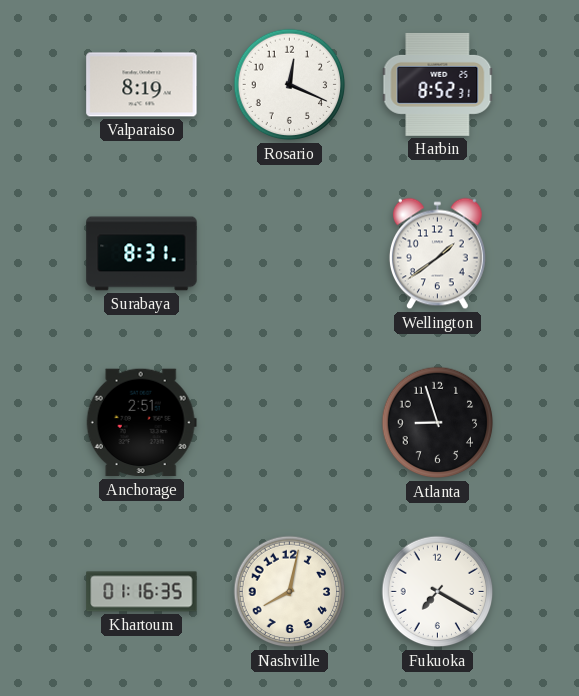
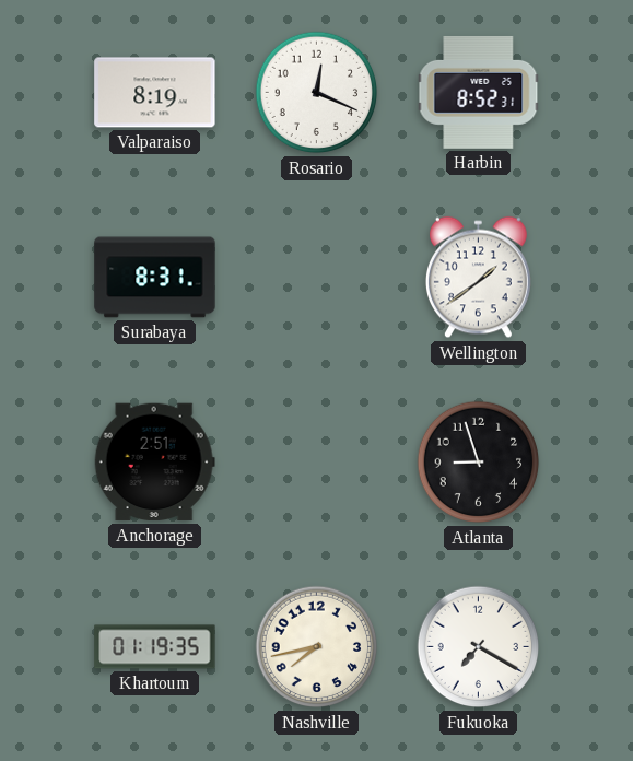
Khartoum: 01:16 -> 01:19 (155, 647)
Nashville: 8:02 -> 7:43 (317, 647)
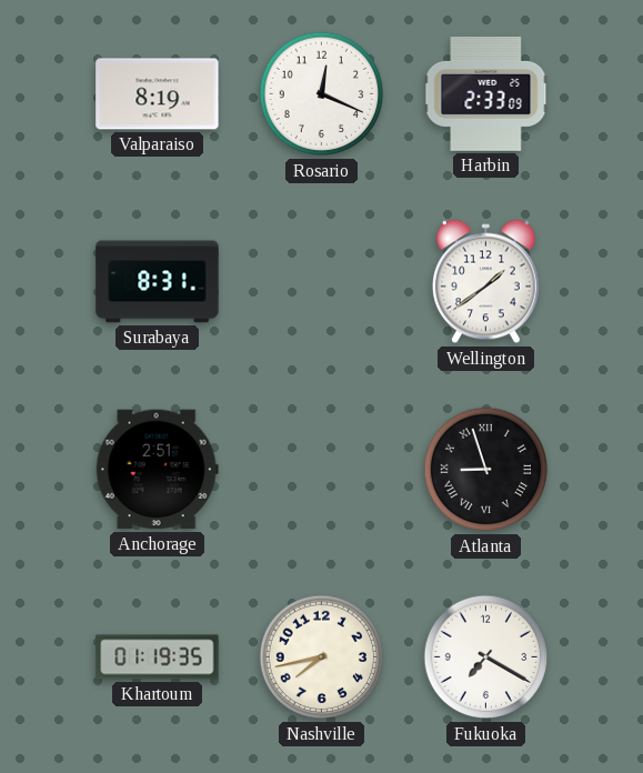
Harbin: 8:52 -> 2:33 (486, 93)
Atlanta numerals: Arabic -> Roman (486, 470)
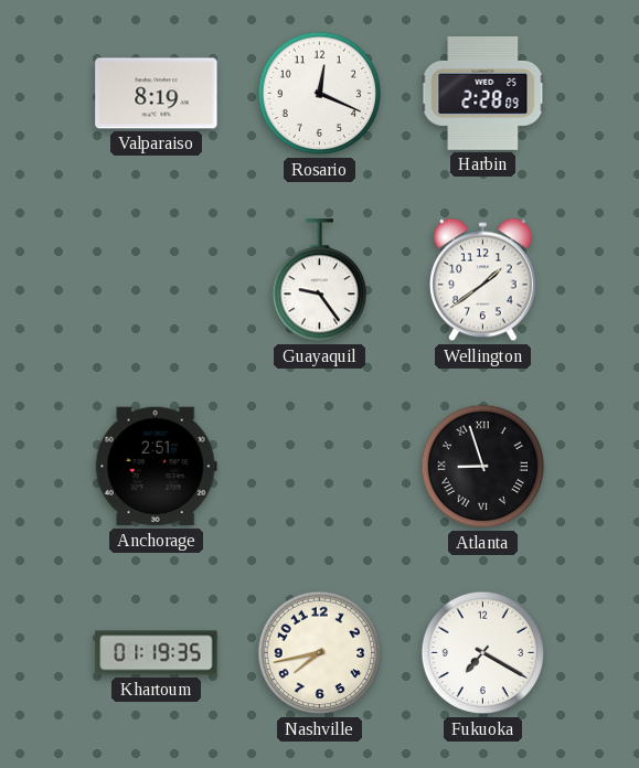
Harbin: 2:33 -> 2:28 (483, 93)
Surabaya: 8:31 -> none (158, 282)
Guayaquil: none -> 9:24 (319, 280)
